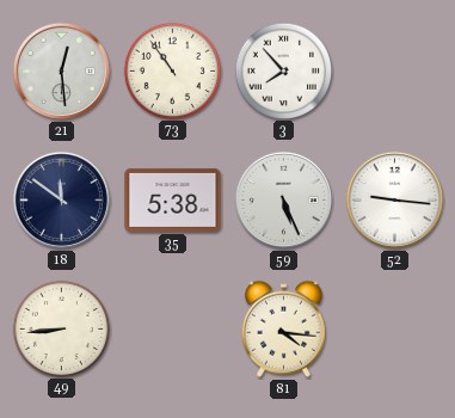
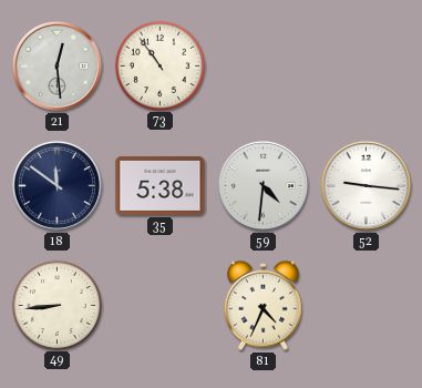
3: 7:53 -> none (283, 70)
59: 5:26 -> 4:31 (263, 185)
81: 4:16 -> 4:34 (263, 305)
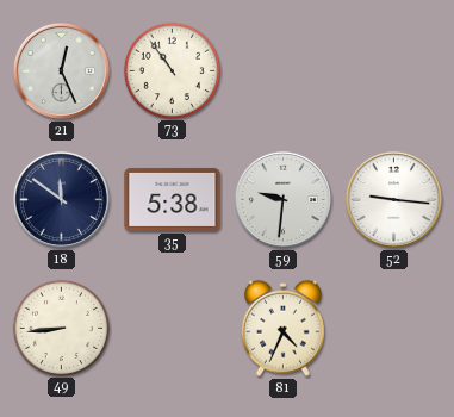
21: 12:29 -> 12:26 (61, 70)
59: 4:31 -> 9:31 (282, 199)
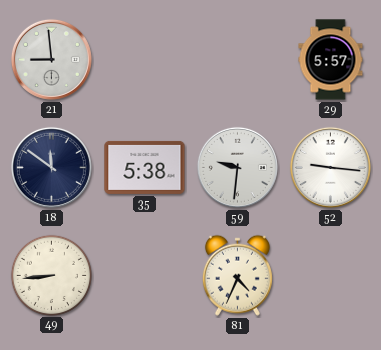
21: 12:26 -> 8:59 (51, 59)
73: 10:54 -> none (172, 70)
29: none -> 5:57 (331, 60)
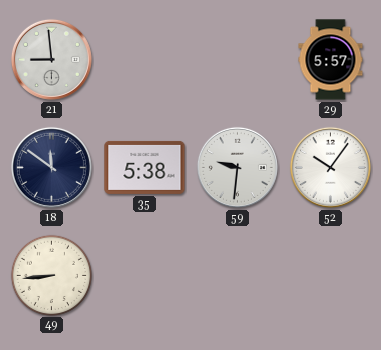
52: 9:16 -> 10:06 (330, 167)
81: 4:34 -> none (237, 275)
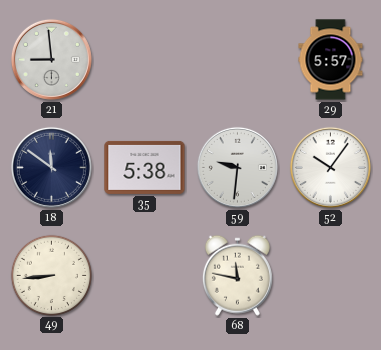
68: none -> 11:47 (237, 275)
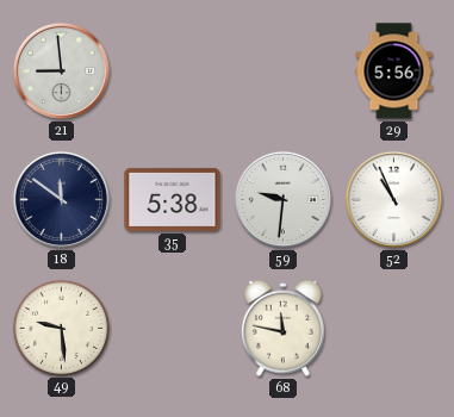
29: 5:57 -> 5:56 (394, 71)
52: 10:06 -> 10:56 (393, 199)
49: 8:44 -> 9:29 (61, 328)
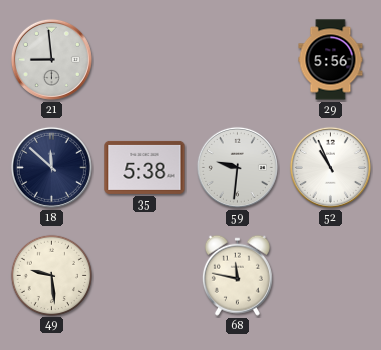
18: 11:51 -> 11:52 (51, 167)
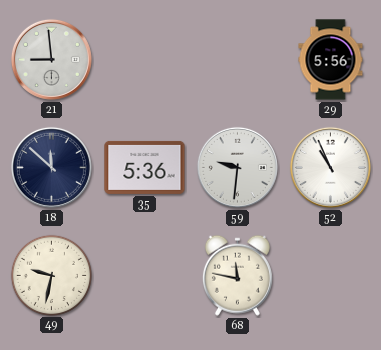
35: 5:38 -> 5:36 (145, 167)
49: 9:29 -> 9:32 (51, 275)
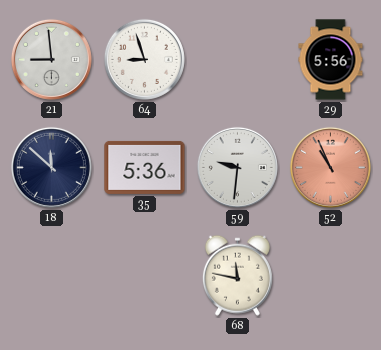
64: none -> 8:57 (144, 59)
52 dial: white -> salmon (330, 167)
49: 9:32 -> none (51, 275)
